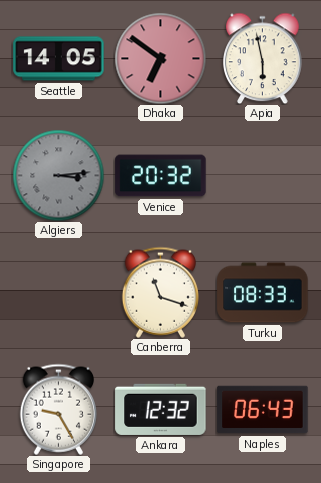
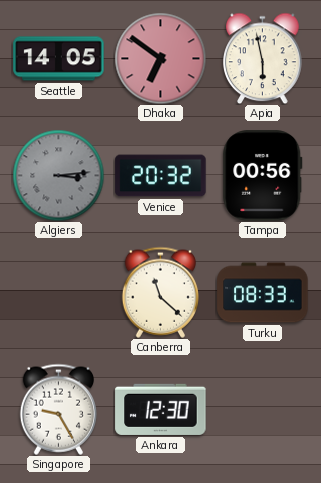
Tampa: none -> 00:56 (263, 176)
Canberra: 11:18 -> 11:22 (160, 292)
Ankara: 12:32 -> 12:30 (161, 409)
Naples: 06:43 -> none (263, 410)
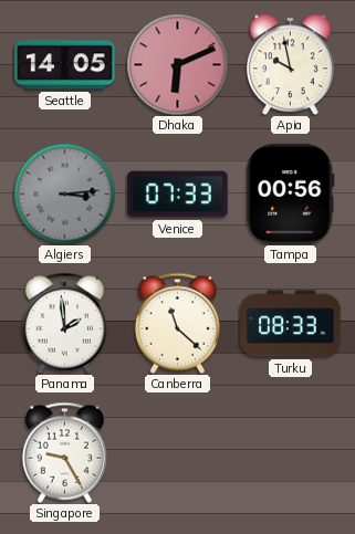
Dhaka: 6:51 -> 6:11 (177, 64)
Apia: 5:58 -> 9:58 (291, 64)
Venice: 20:32 -> 07:33 (178, 195)
Panama: none -> 1:59 (64, 323)
Ankara: 12:30 -> none (161, 409)
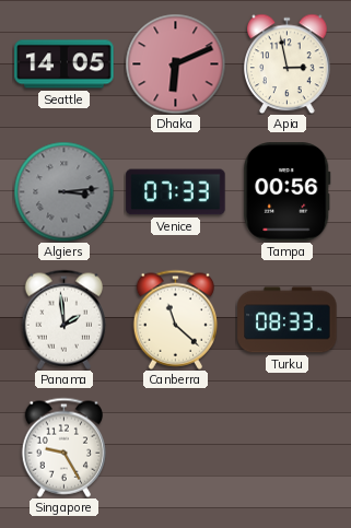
Apia: 9:58 -> 2:58 (288, 63)
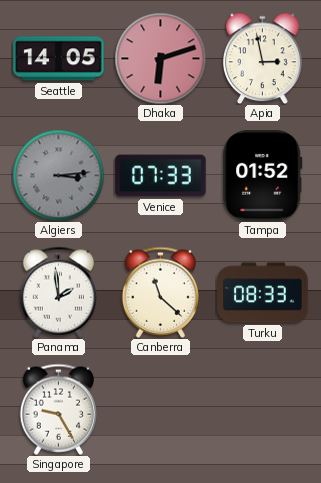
Dhaka: 6:11 -> 6:12 (160, 58)
Tampa: 00:56 -> 01:52 (263, 176)
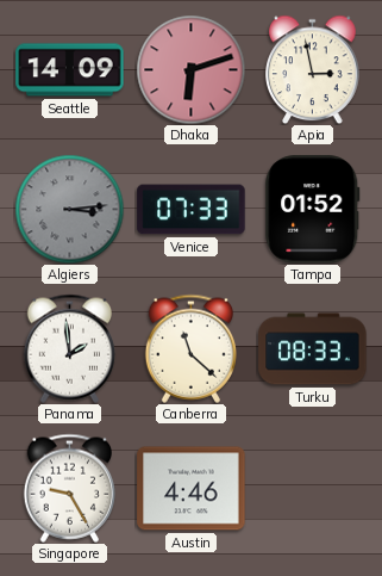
Seattle: 14:05 -> 14:09 (70, 70)
Austin: none -> 4:46 (192, 489)
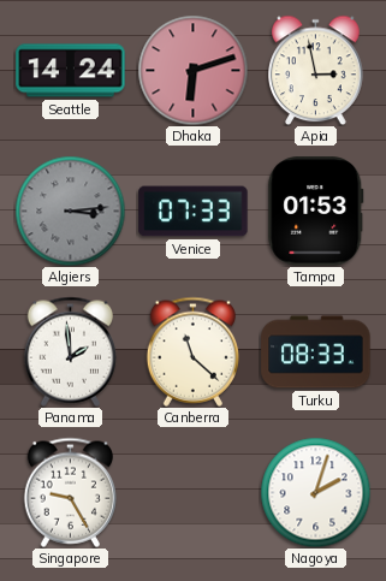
Seattle: 14:09 -> 14:24 (71, 71)
Tampa: 01:52 -> 01:53 (316, 212)
Austin: 4:46 -> none (192, 489)
Nagoya: none -> 2:03 (315, 492)
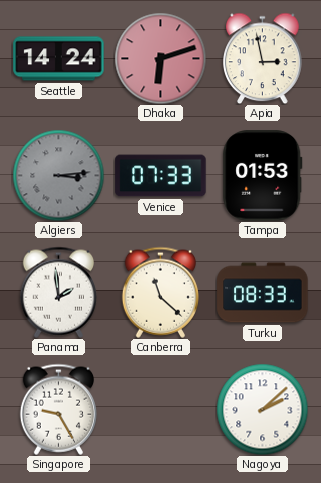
Nagoya: 2:03 -> 2:08 (262, 409)
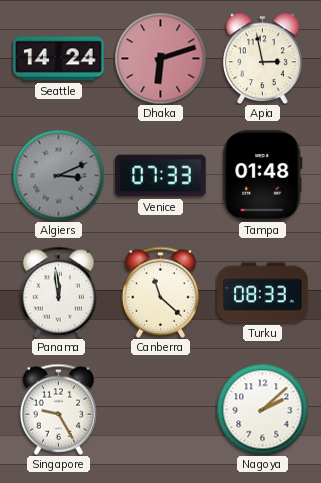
Algiers: 3:14 -> 3:11 (58, 175)
Tampa: 01:53 -> 01:48 (263, 176)
Panama: 1:59 -> 11:59 (58, 292)
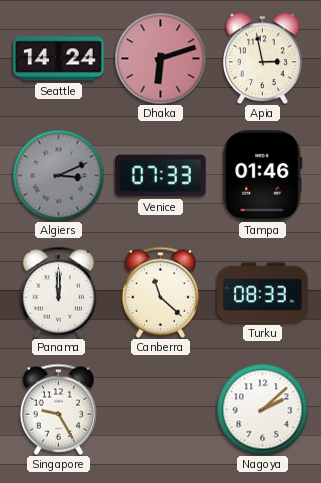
Tampa: 01:48 -> 01:46 (263, 176)
Panama: 11:59 -> 12:00 (58, 292)
